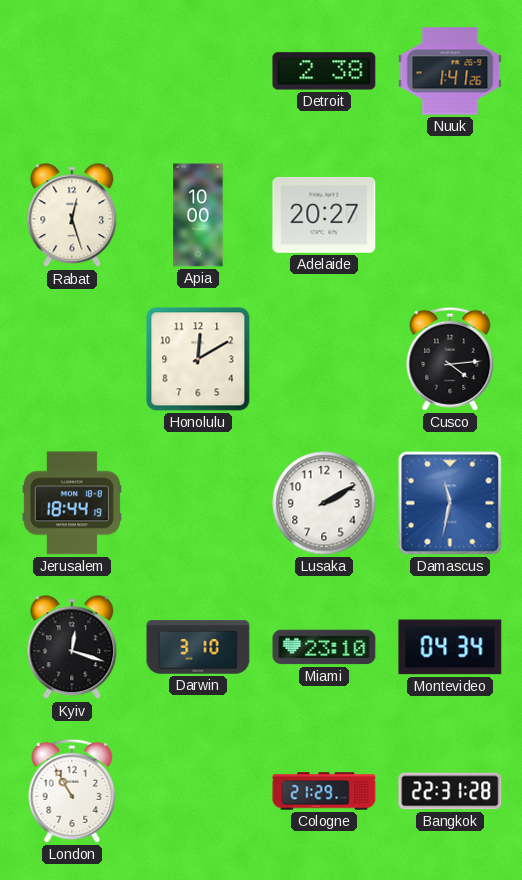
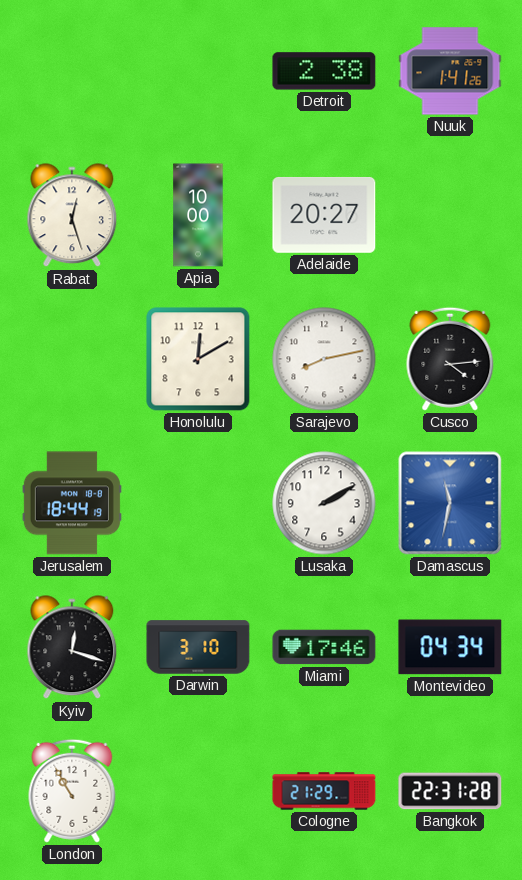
Sarajevo: none -> 8:13 (324, 359)
Miami: 23:10 -> 17:46 (324, 647)
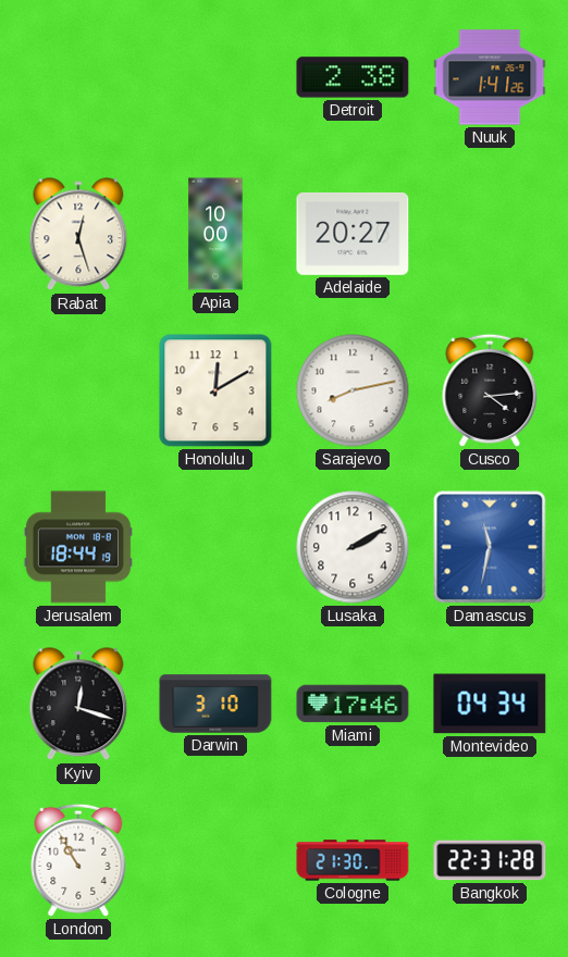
Cologne: 21:29 -> 21:30 (353, 860)
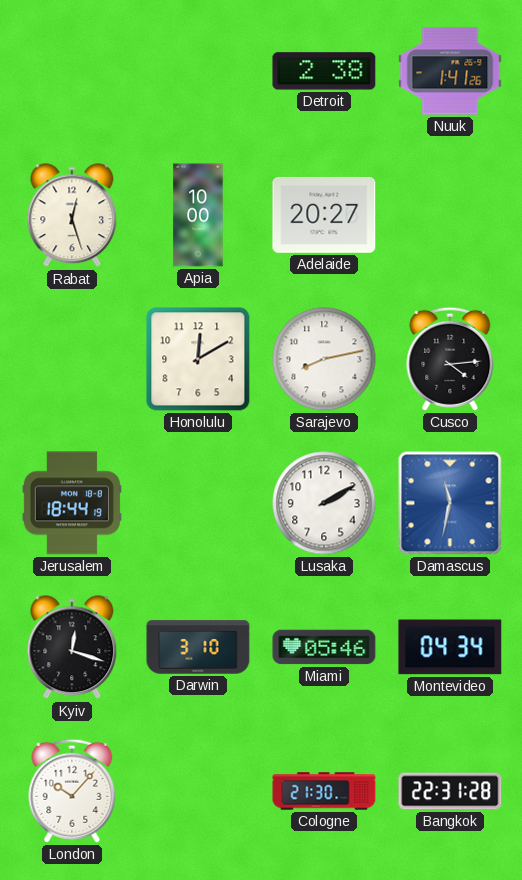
Miami: 17:46 -> 05:46 (324, 647)
London: 10:55 -> 10:07 (72, 791)
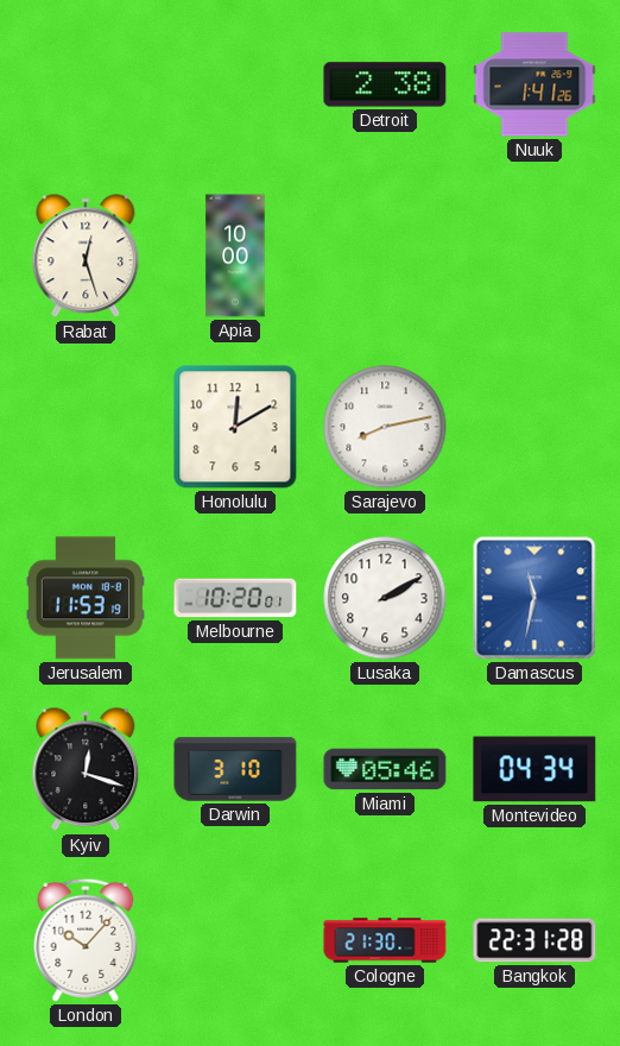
Adelaide: 20:27 -> none (324, 215)
Cusco: 4:14 -> none (450, 359)
Jerusalem: 18:44 -> 11:53 (86, 598)
Melbourne: none -> 10:20 (235, 598)
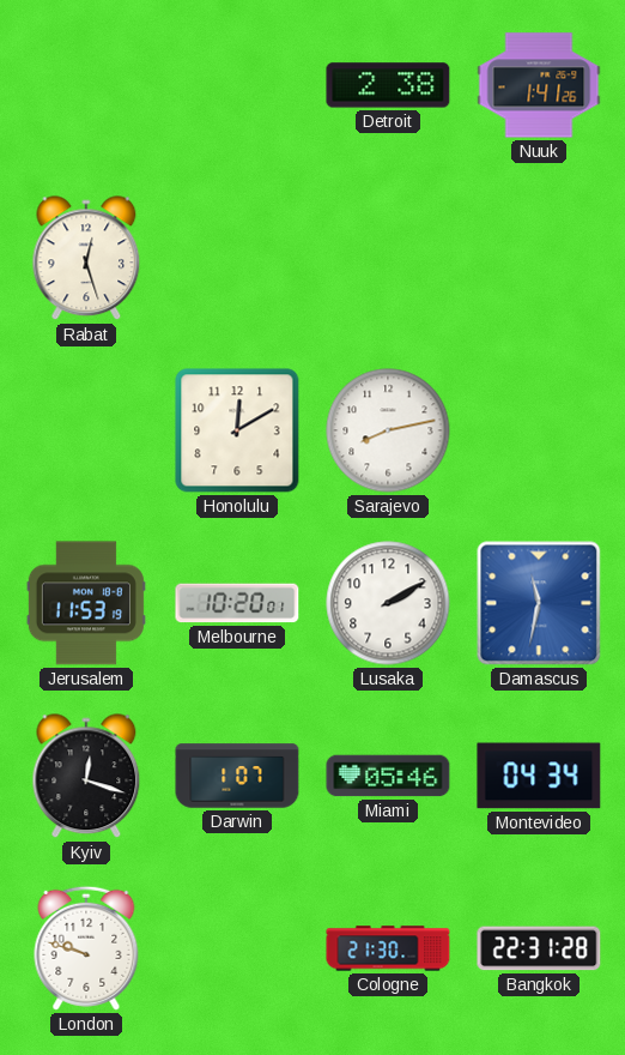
Apia: 10:00 -> none (235, 256)
Darwin: 3:10 -> 1:07 (237, 776)
London: 10:07 -> 9:48 (86, 948)
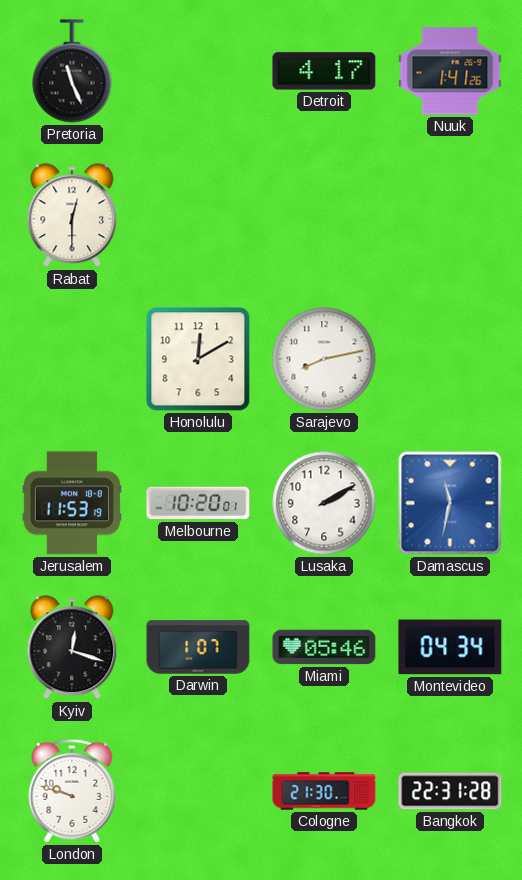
Pretoria: none -> 11:26 (72, 71)
Detroit: 2:38 -> 4:17 (324, 71)
Rabat: 12:27 -> 12:30 (72, 216)
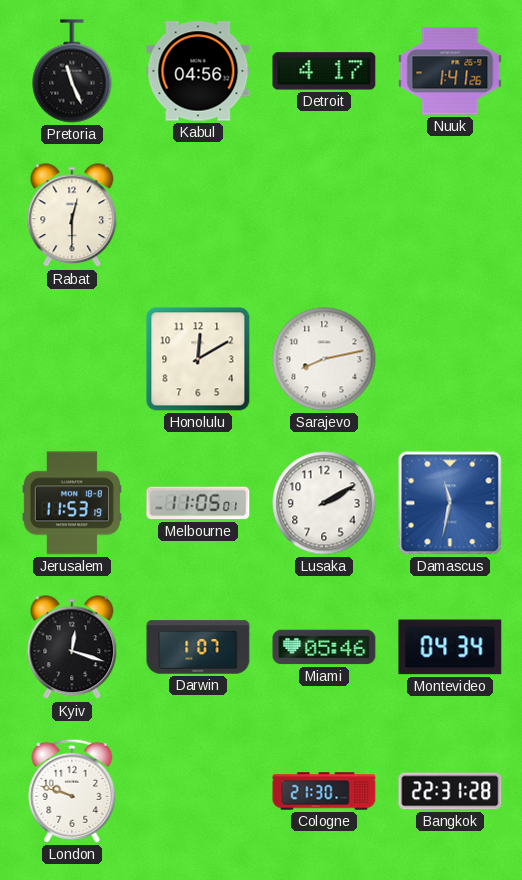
Kabul: none -> 04:56 (198, 71)
Melbourne: 10:20 -> 11:05 (198, 503)
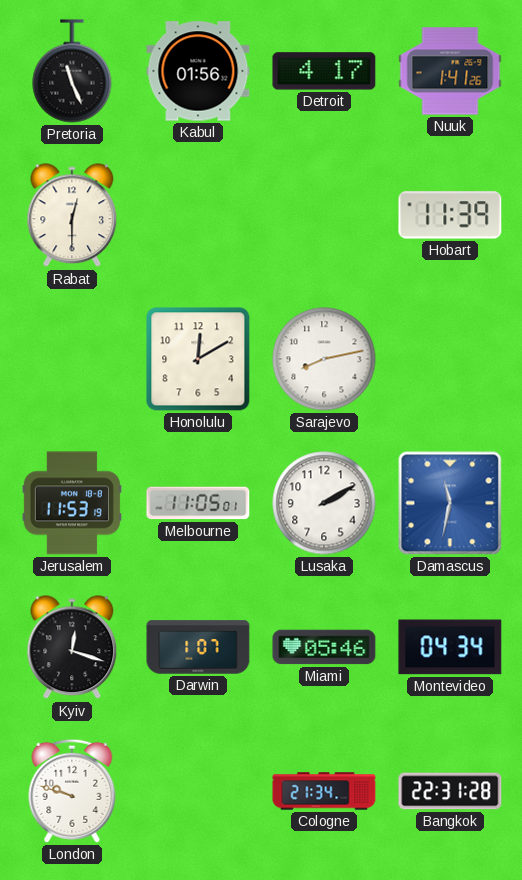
Kabul: 04:56 -> 01:56 (198, 71)
Hobart: none -> 11:39 (450, 215)
Cologne: 21:30 -> 21:34 (324, 791)
